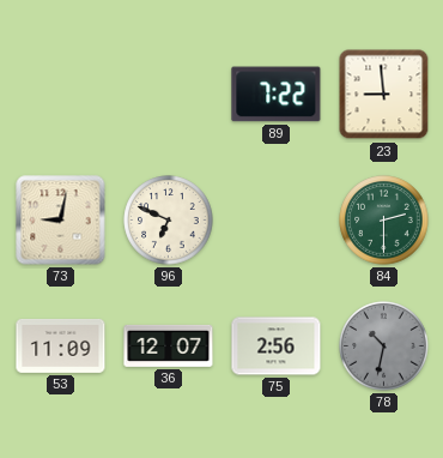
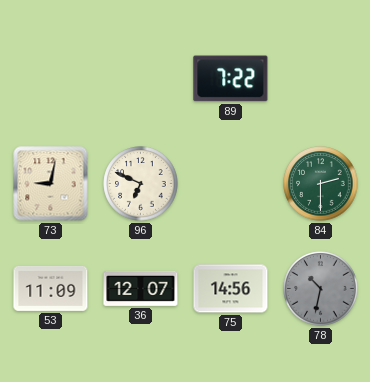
23: 8:59 -> none (384, 95)
75: 2:56 -> 14:56 (231, 289)
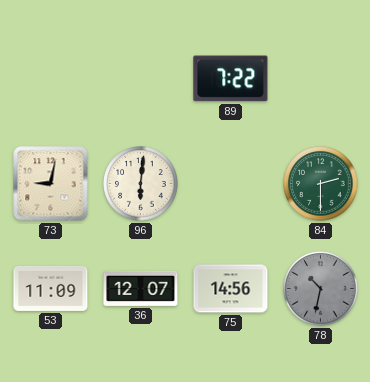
96: 6:49 -> 6:01 (141, 184)
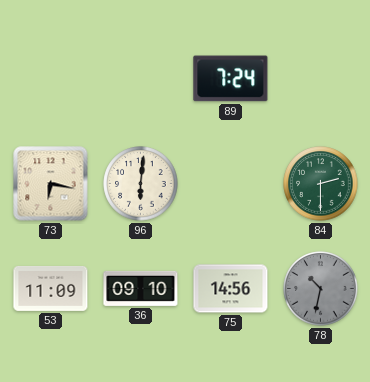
89: 7:22 -> 7:24 (231, 79)
73: 9:02 -> 6:17 (51, 184)
36: 12:07 -> 09:10 (141, 288)
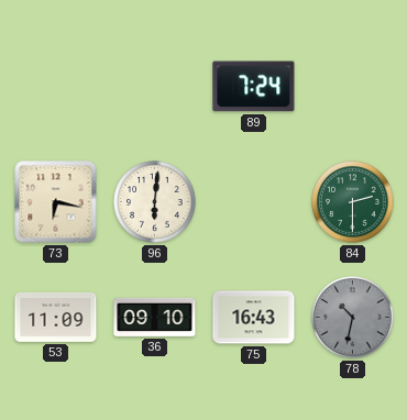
75: 14:56 -> 16:43 (254, 318)
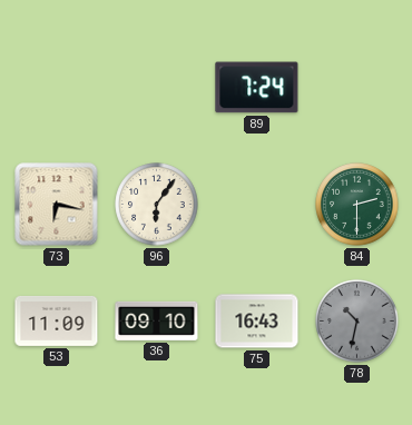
96: 6:01 -> 6:06 (157, 205)
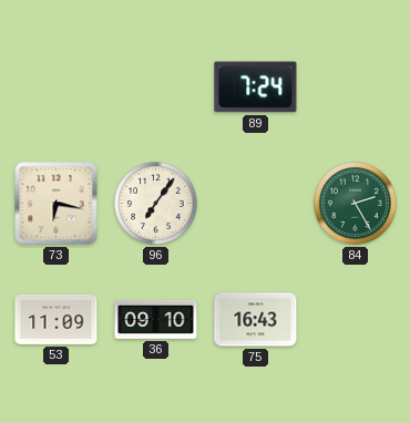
96: 6:06 -> 7:06 (156, 204)
84: 2:30 -> 2:25 (356, 204)
78: 10:32 -> none (357, 322)
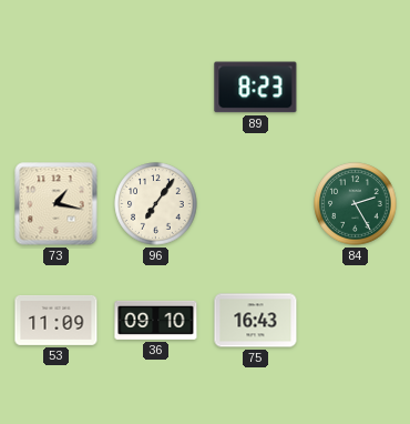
89: 7:24 -> 8:23 (256, 88)
73: 6:17 -> 1:17 (57, 204)
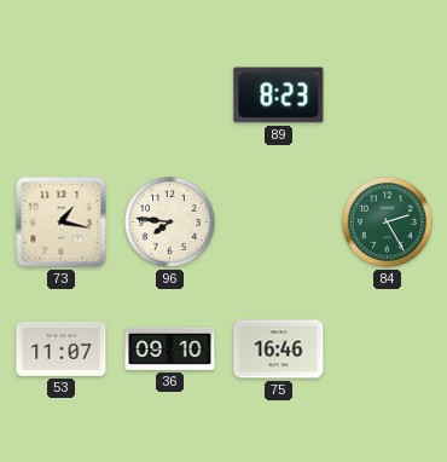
96: 7:06 -> 7:46 (170, 223)
53: 11:09 -> 11:07 (62, 348)
75: 16:43 -> 16:46 (279, 350)
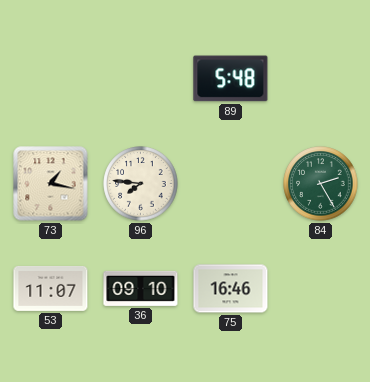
89: 8:23 -> 5:48 (231, 79)
